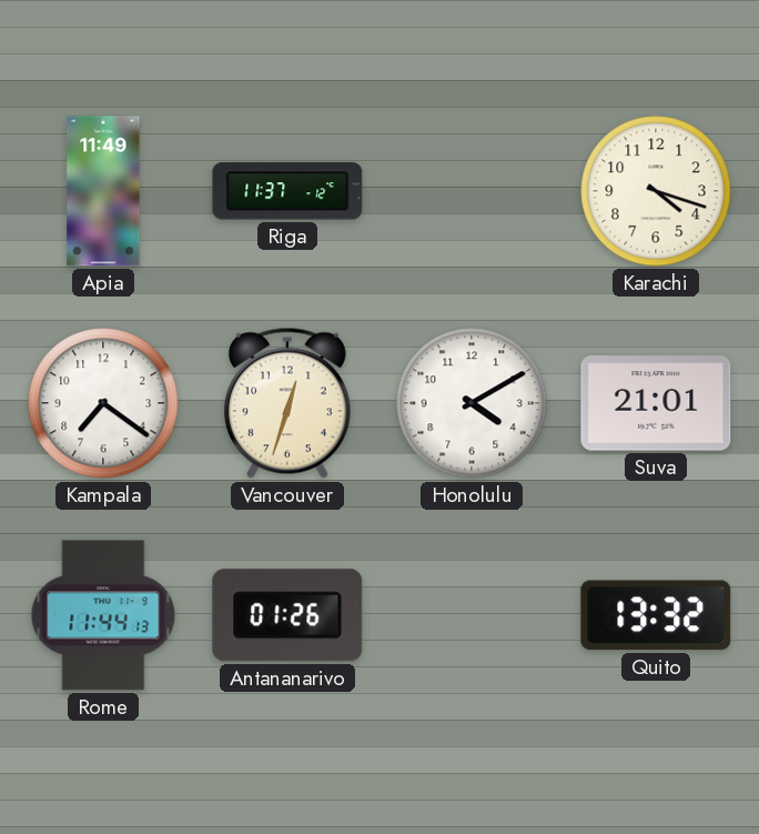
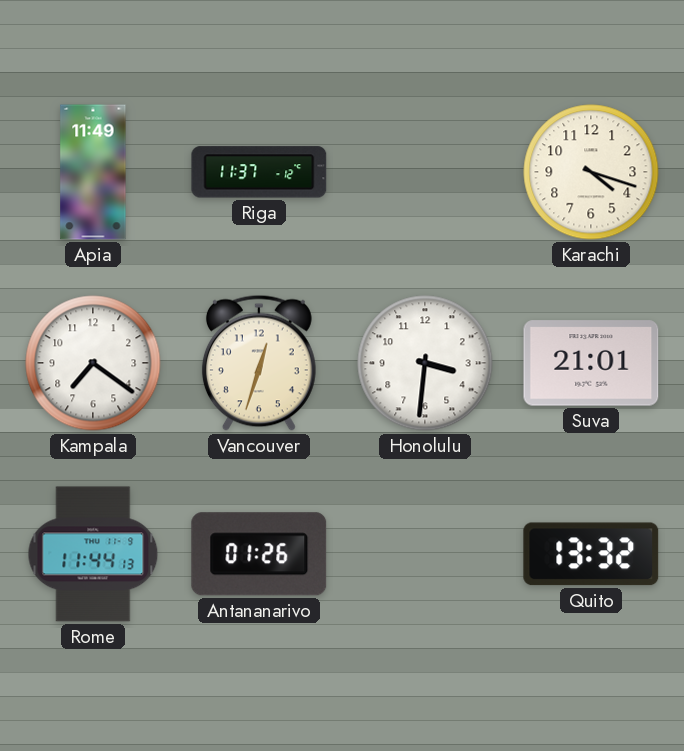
Honolulu: 4:10 -> 3:31 (425, 363)
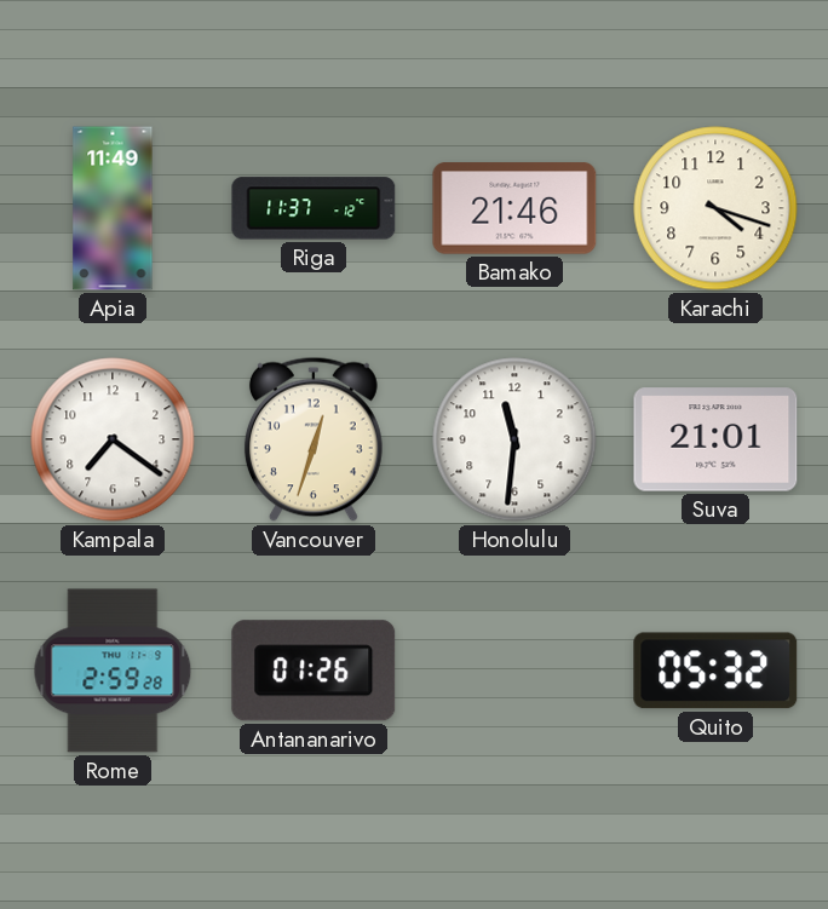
Bamako: none -> 21:46 (514, 208)
Honolulu: 3:31 -> 11:31 (514, 439)
Rome: 11:44 -> 2:59 (113, 671)
Quito: 13:32 -> 05:32 (715, 671)
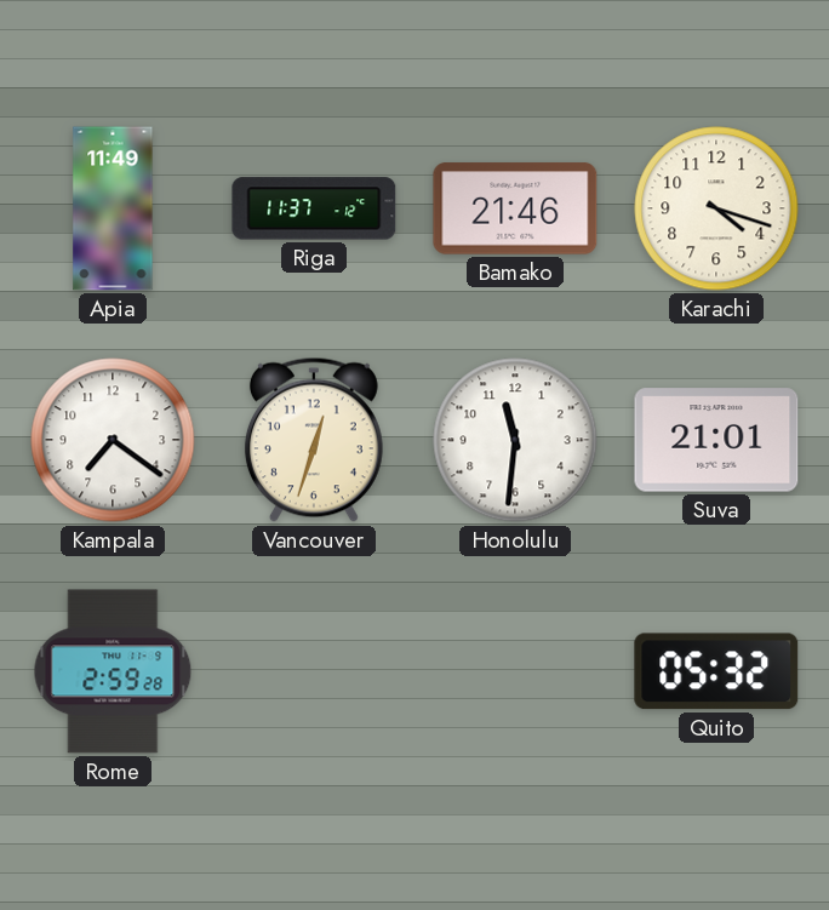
Antananarivo: 01:26 -> none (314, 671)
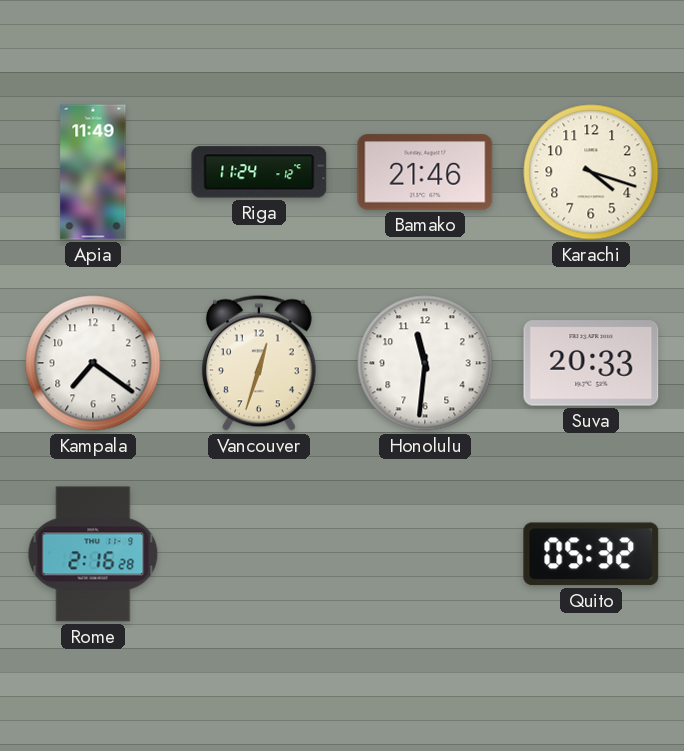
Riga: 11:37 -> 11:24 (259, 172)
Suva: 21:01 -> 20:33 (591, 363)
Rome: 2:59 -> 2:16 (93, 554)
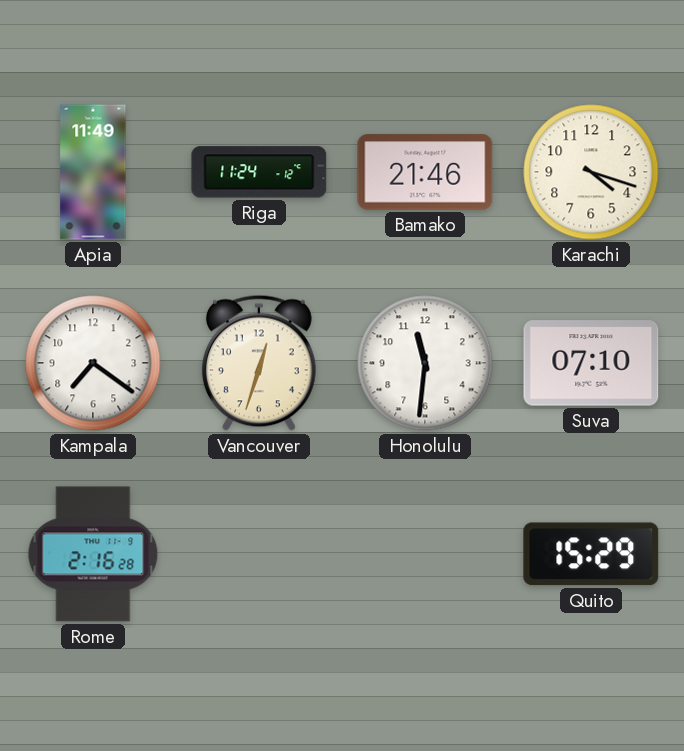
Suva: 20:33 -> 07:10 (591, 363)
Quito: 05:32 -> 15:29 (591, 554)
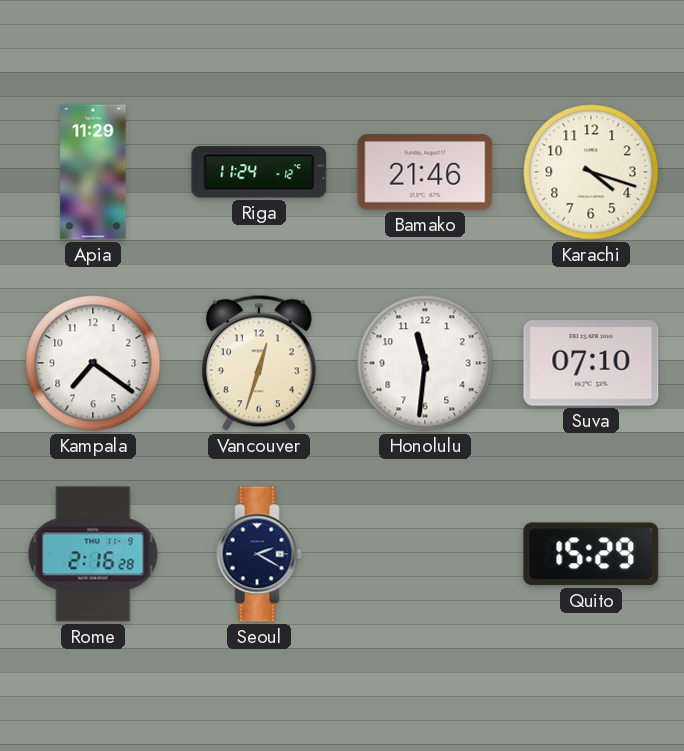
Apia: 11:49 -> 11:29 (93, 172)
Seoul: none -> 2:20 (259, 554)
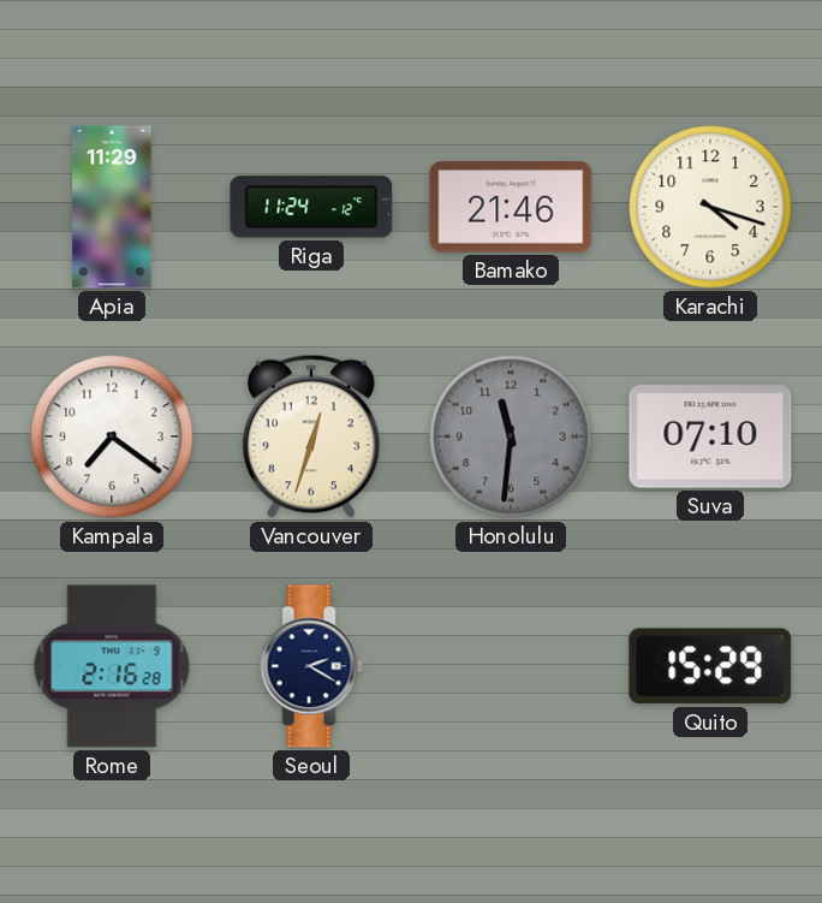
Honolulu dial: white -> grey (511, 436)
